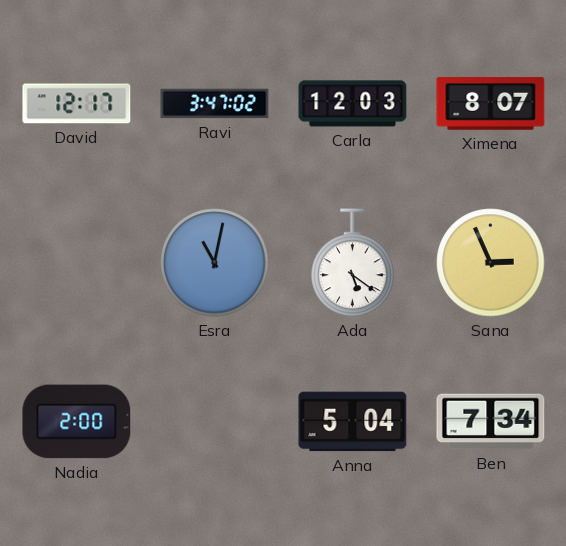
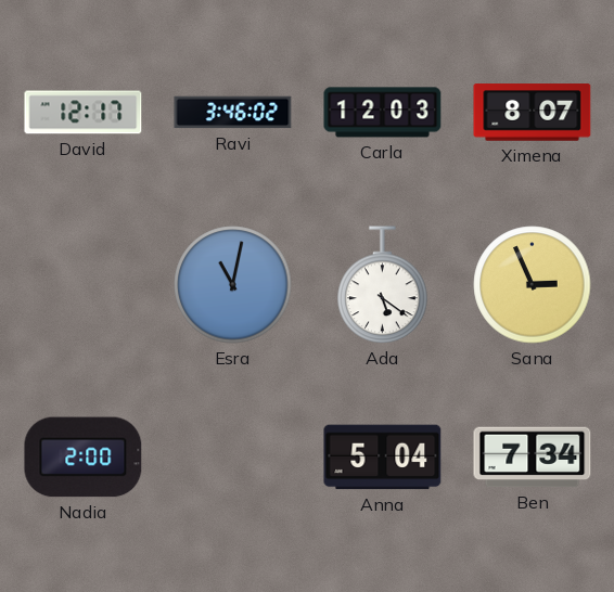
Ravi: 3:47 -> 3:46 (233, 113)
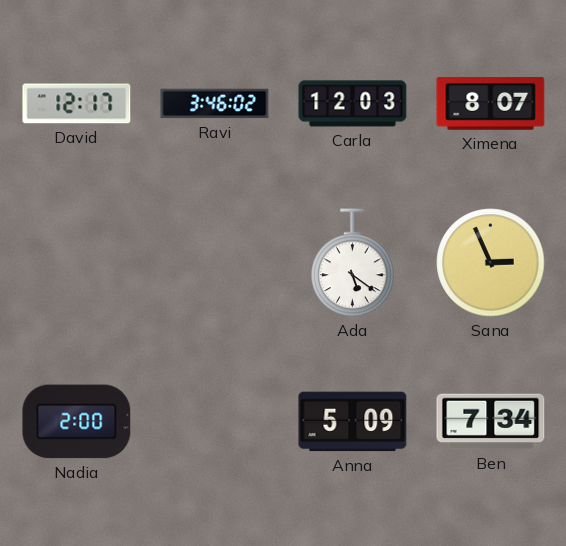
Esra: 11:02 -> none (233, 285)
Anna: 5:04 -> 5:09 (353, 422)
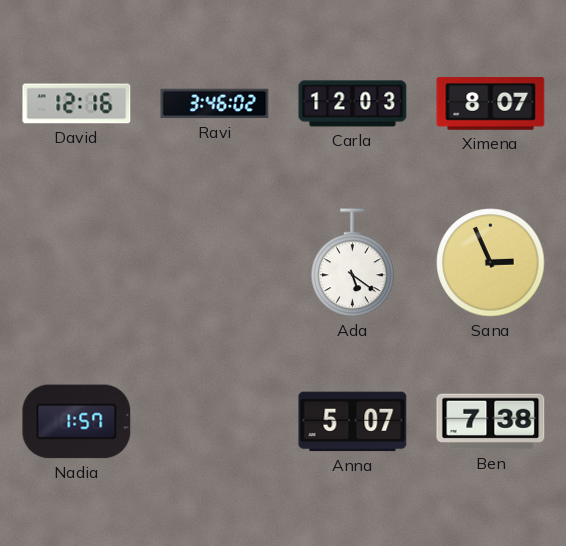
David: 12:17 -> 12:16 (77, 104)
Nadia: 2:00 -> 1:57 (77, 422)
Anna: 5:09 -> 5:07 (353, 422)
Ben: 7:34 -> 7:38 (491, 422)
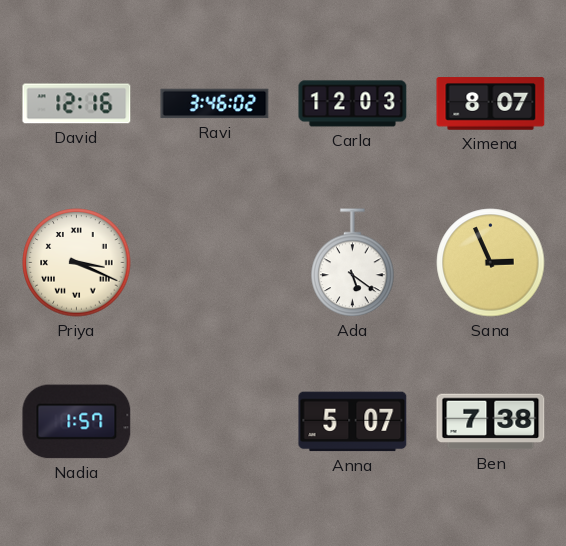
Priya: none -> 3:19 (77, 263)
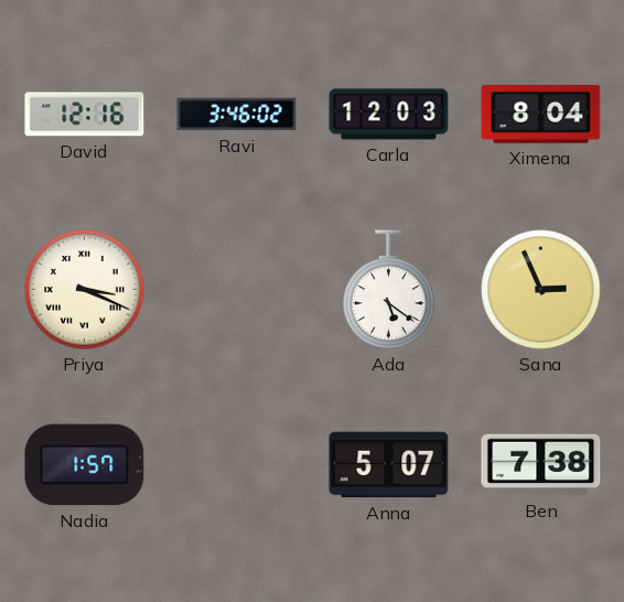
Ximena: 8:07 -> 8:04 (541, 115)
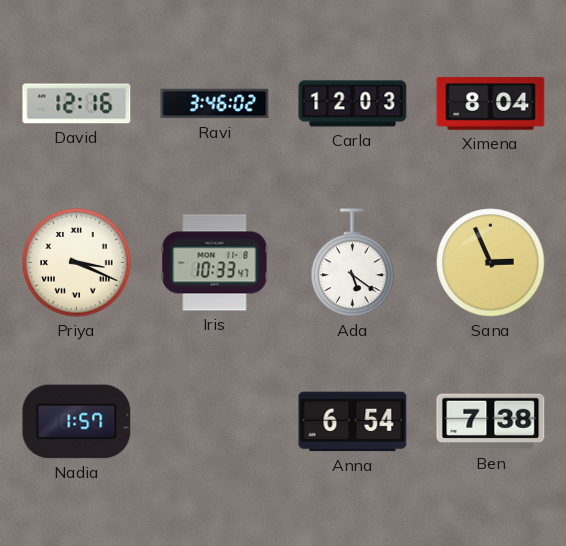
Iris: none -> 10:33 (215, 263)
Anna: 5:07 -> 6:54 (353, 422)
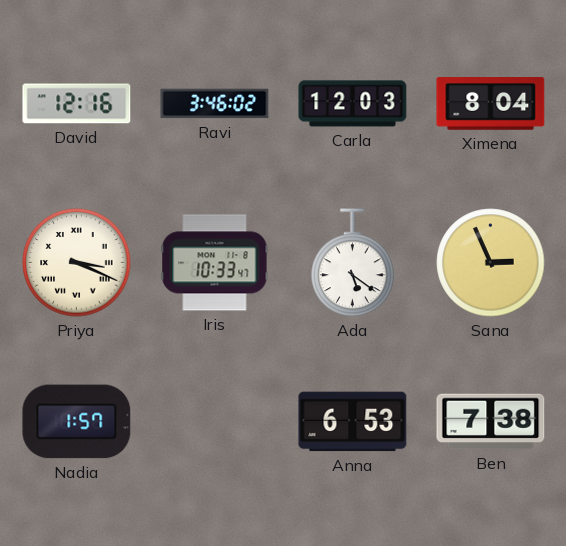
Anna: 6:54 -> 6:53 (353, 422)
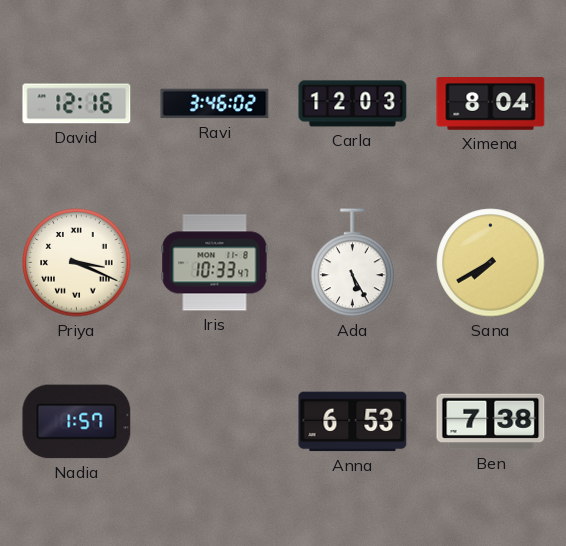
Ada: 5:21 -> 5:25 (353, 263)
Sana: 2:56 -> 7:40 (491, 263)
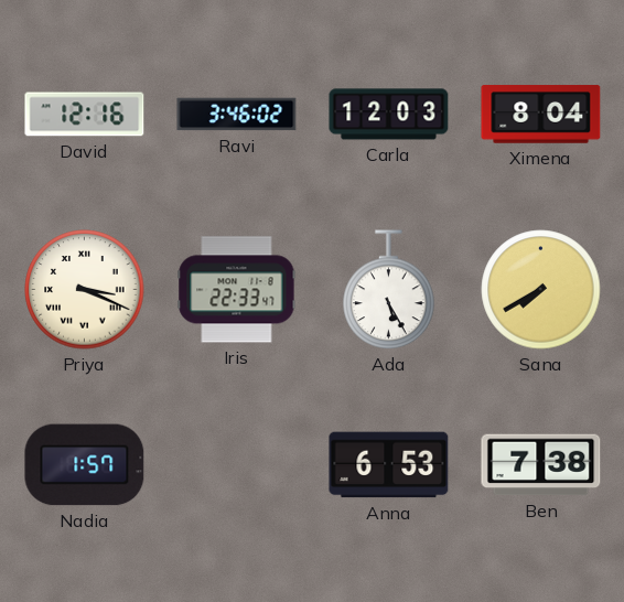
Iris: 10:33 -> 22:33 (237, 290)
